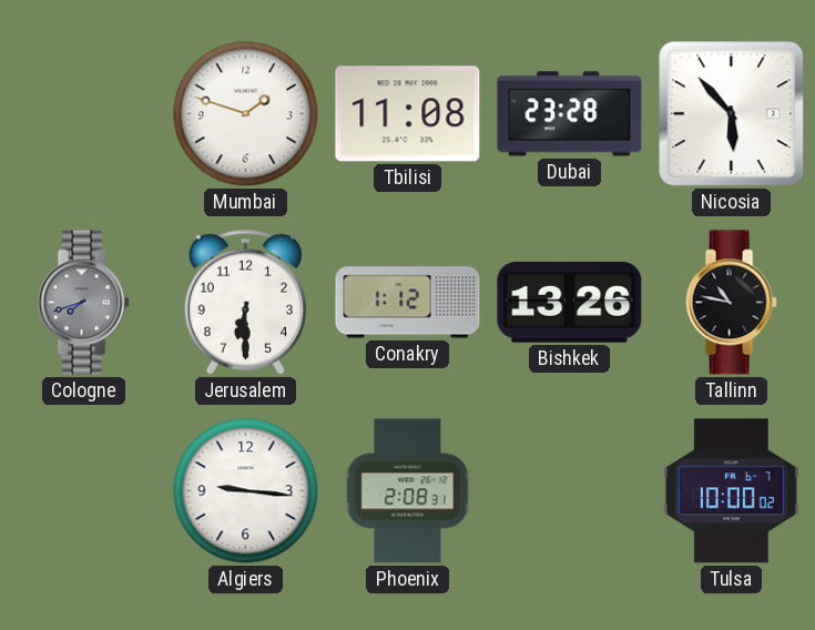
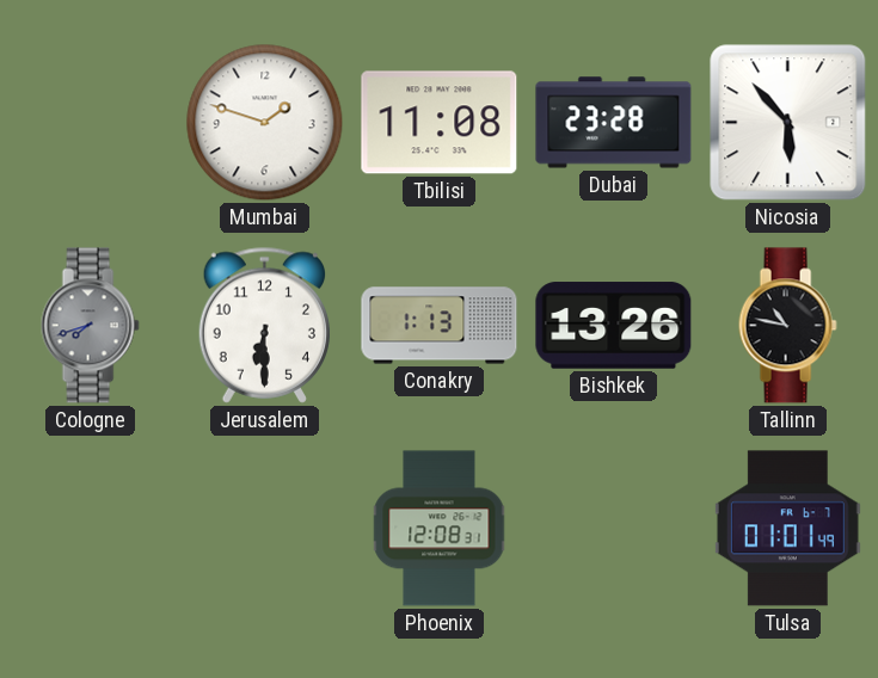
Conakry: 1:12 -> 1:13 (440, 326)
Algiers: 9:16 -> none (246, 491)
Phoenix: 2:08 -> 12:08 (440, 529)
Tulsa: 10:00 -> 01:01 (787, 529)
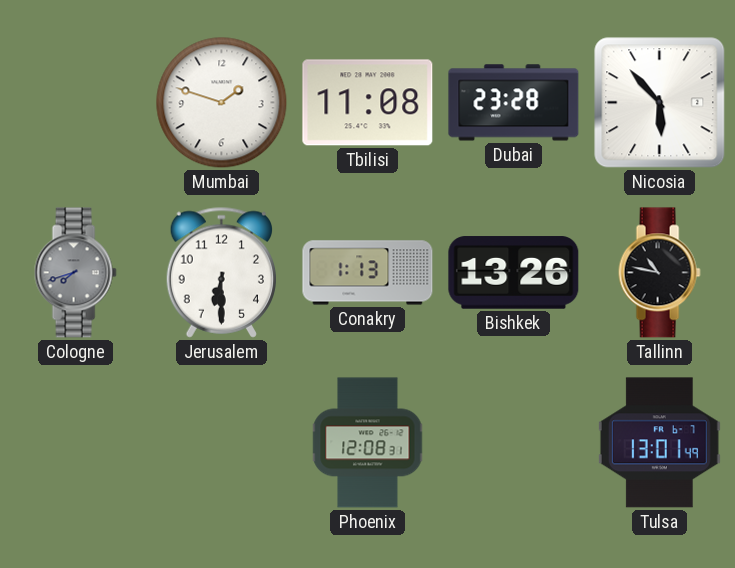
Tulsa: 01:01 -> 13:01 (659, 443)
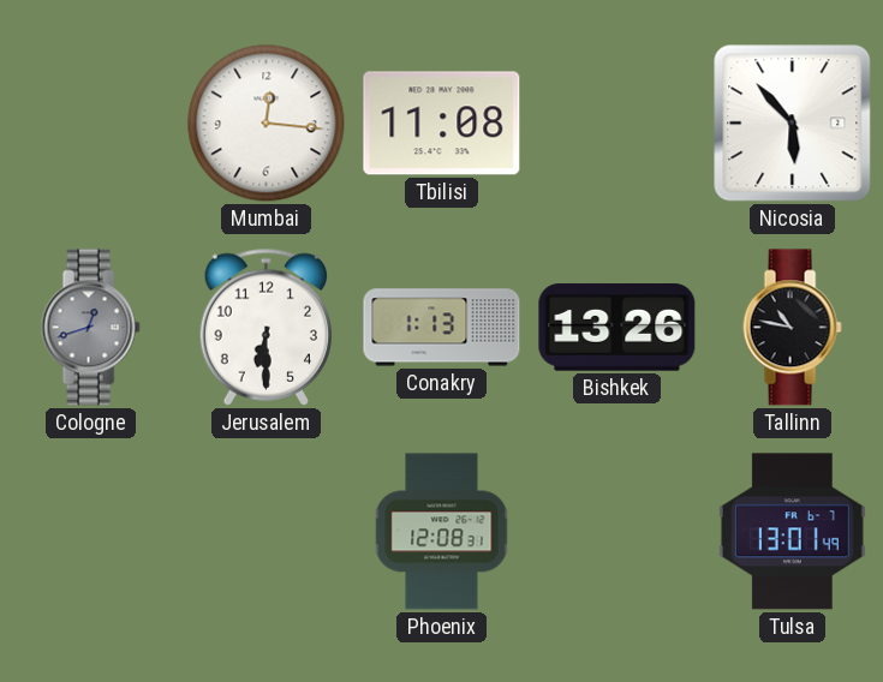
Mumbai: 1:48 -> 12:16 (267, 124)
Dubai: 23:28 -> none (514, 103)
Cologne: 7:42 -> 12:42 (90, 328)
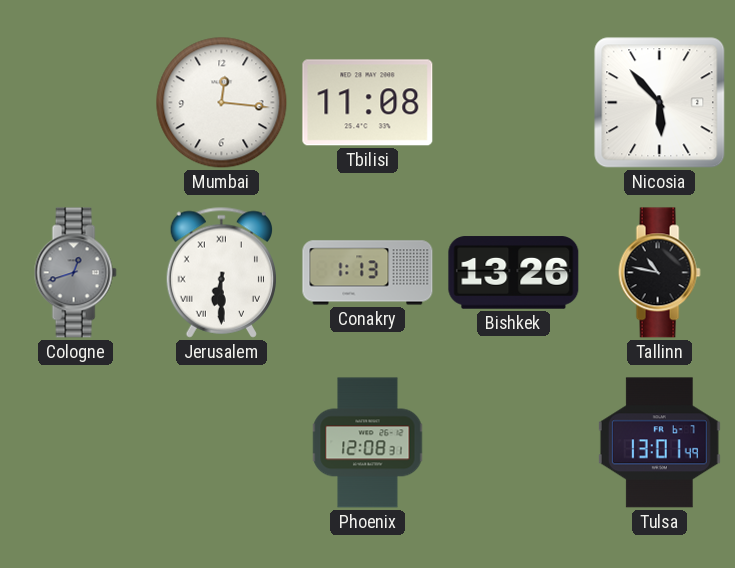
Jerusalem numerals: Arabic -> Roman (221, 272)
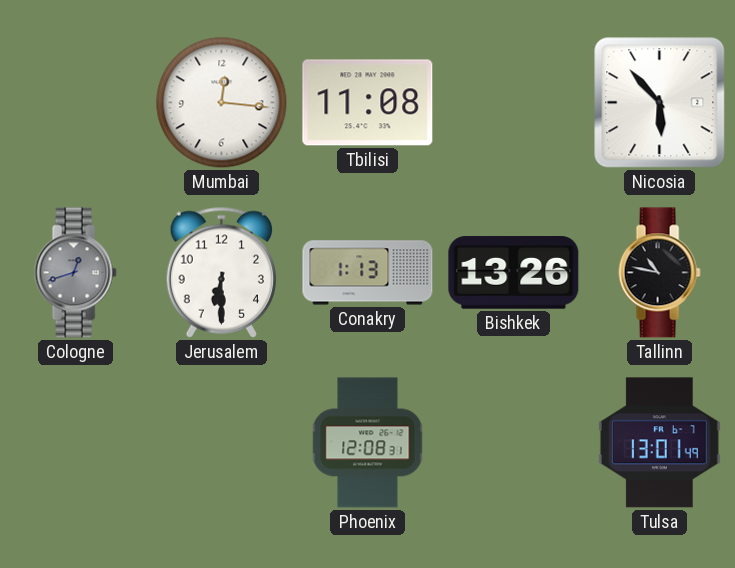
Jerusalem numerals: Roman -> Arabic (221, 272)
